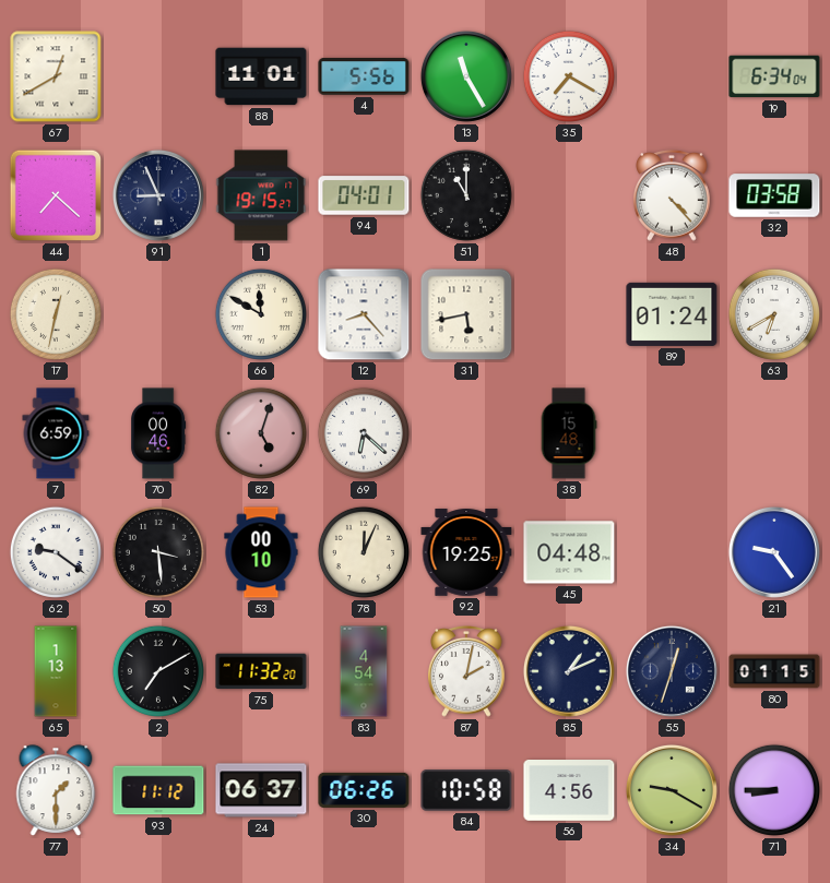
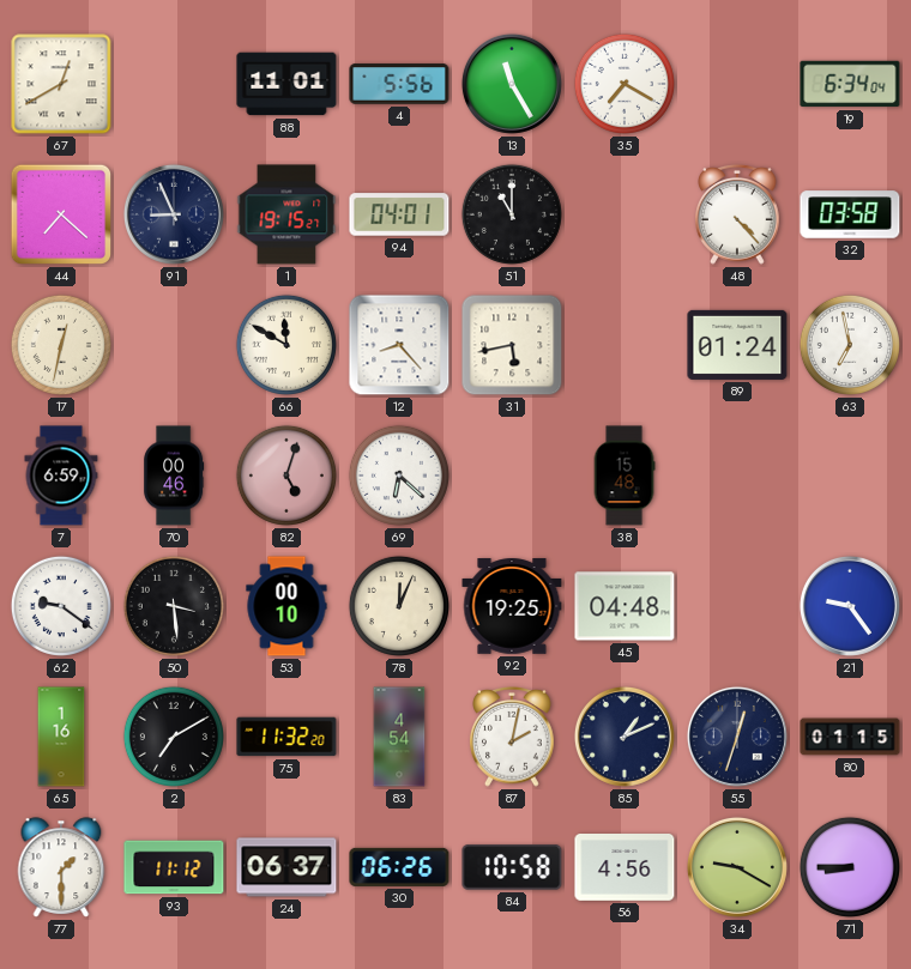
63: 6:40 -> 6:58 (850, 345)
65: 1:13 -> 1:16 (61, 737)
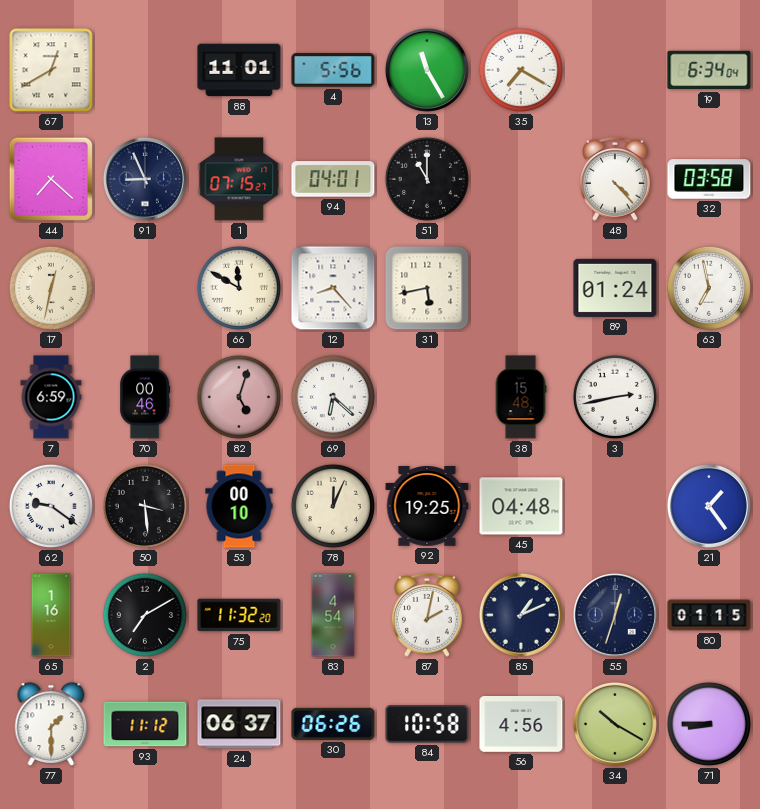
1: 19:15 -> 07:15 (239, 179)
3: none -> 2:43 (615, 397)
21: 9:24 -> 1:24 (709, 506)
34: 9:20 -> 10:20 (615, 724)
